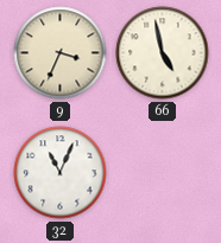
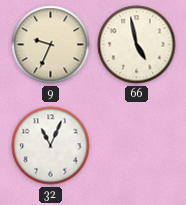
9: 3:34 -> 9:34 (51, 45)
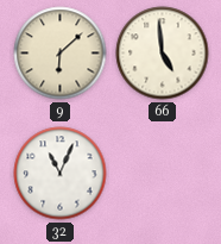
9: 9:34 -> 6:08 (61, 54)
66: 4:58 -> 4:59 (163, 54)
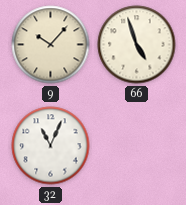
9: 6:08 -> 10:07 (51, 45)
66: 4:59 -> 4:57 (137, 45)
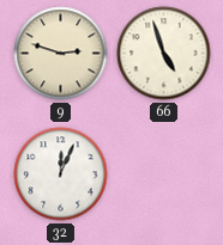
9: 10:07 -> 2:48 (61, 54)
32: 11:04 -> 12:04 (61, 174)
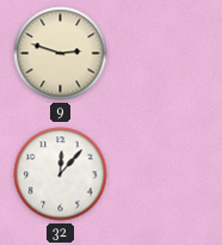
66: 4:57 -> none (164, 54)
32: 12:04 -> 12:07 (61, 174)
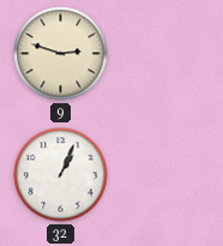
32: 12:07 -> 1:04 (61, 175)
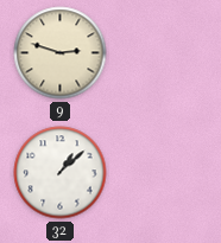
32: 1:04 -> 1:08 (61, 173)
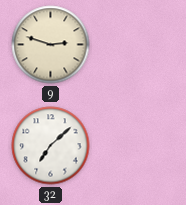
32: 1:08 -> 7:08 (51, 146)
